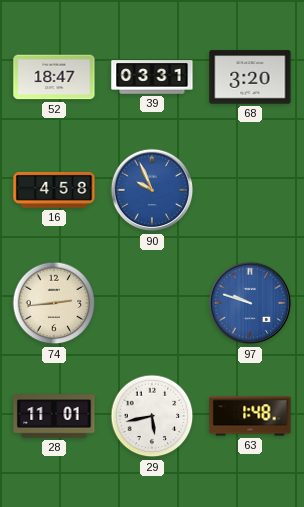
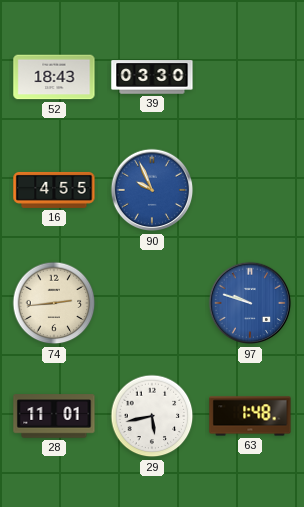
52: 18:47 -> 18:43 (54, 77)
39: 03:31 -> 03:30 (152, 77)
68: 3:20 -> none (250, 77)
16: 4:58 -> 4:55 (54, 190)
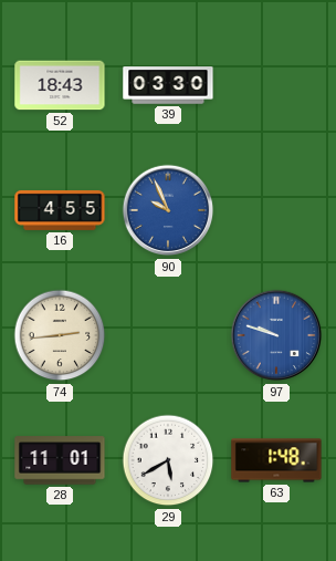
29: 5:43 -> 5:40 (168, 460)
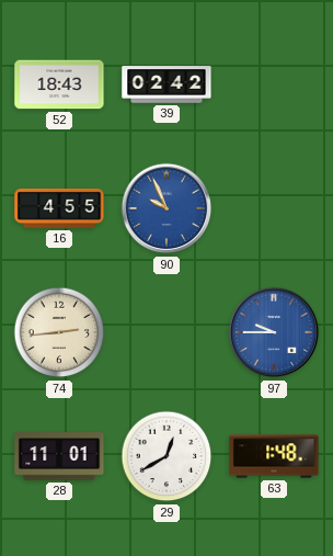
39: 03:30 -> 02:42 (166, 84)
97: 9:48 -> 9:45 (274, 332)
29: 5:40 -> 12:40 (166, 456)
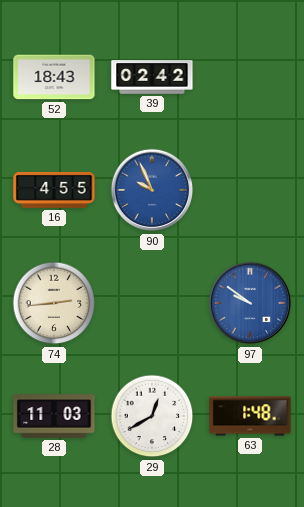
97: 9:45 -> 9:51 (250, 303)
28: 11:01 -> 11:03 (54, 416)
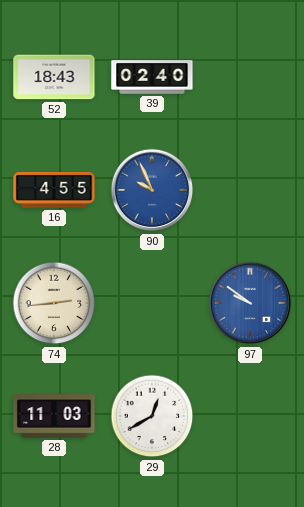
39: 02:42 -> 02:40 (152, 77)
63: 1:48 -> none (250, 416)
